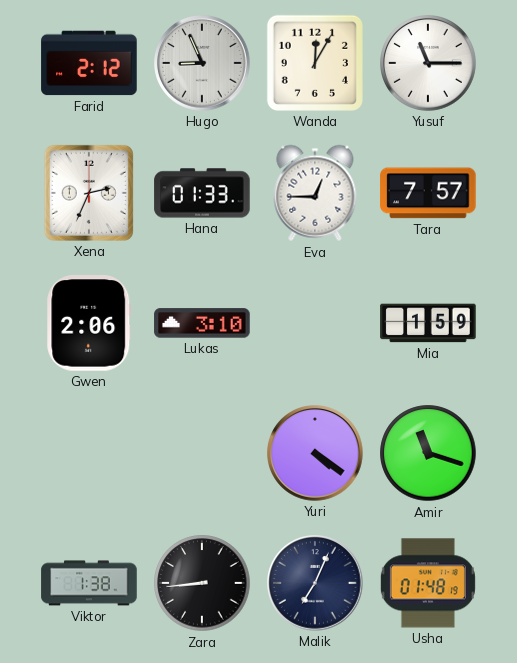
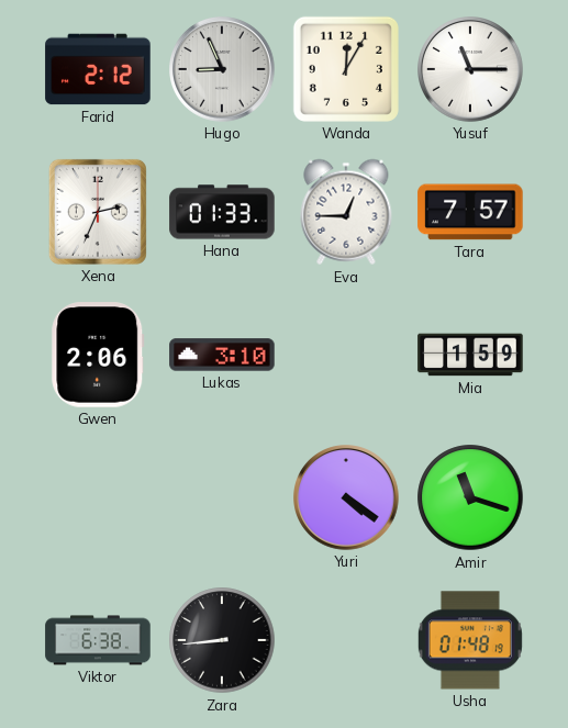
Viktor: 1:38 -> 6:38 (98, 640)
Malik: 7:04 -> none (315, 583)
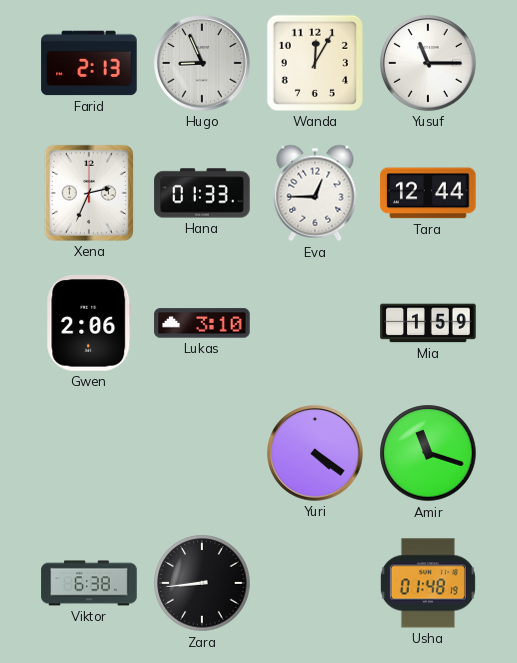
Farid: 2:12 -> 2:13 (89, 63)
Tara: 7:57 -> 12:44 (428, 193)
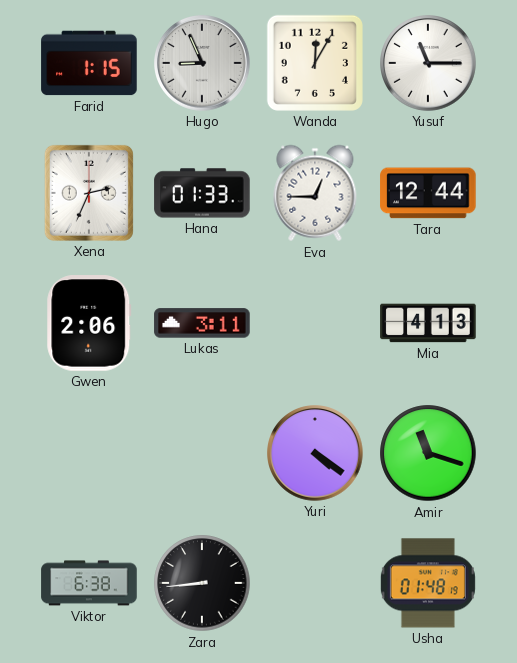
Farid: 2:13 -> 1:15 (89, 63)
Lukas: 3:10 -> 3:11 (202, 323)
Mia: 1:59 -> 4:13 (428, 323)
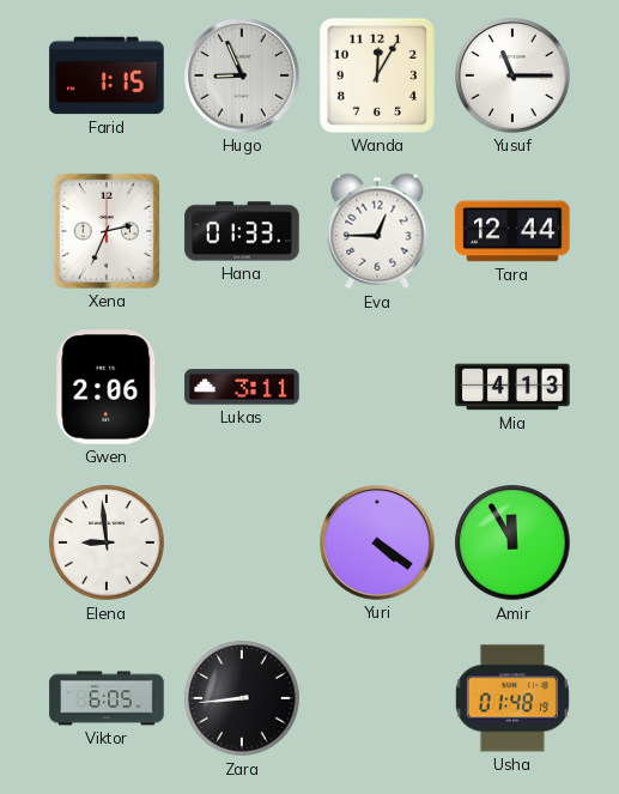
Elena: none -> 8:59 (107, 543)
Amir: 11:18 -> 11:55 (512, 543)
Viktor: 6:38 -> 6:05 (107, 698)
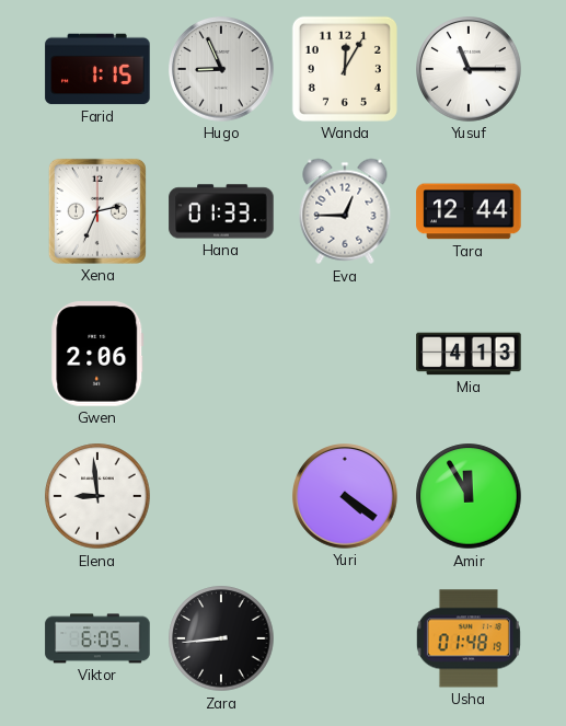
Lukas: 3:11 -> none (242, 387)
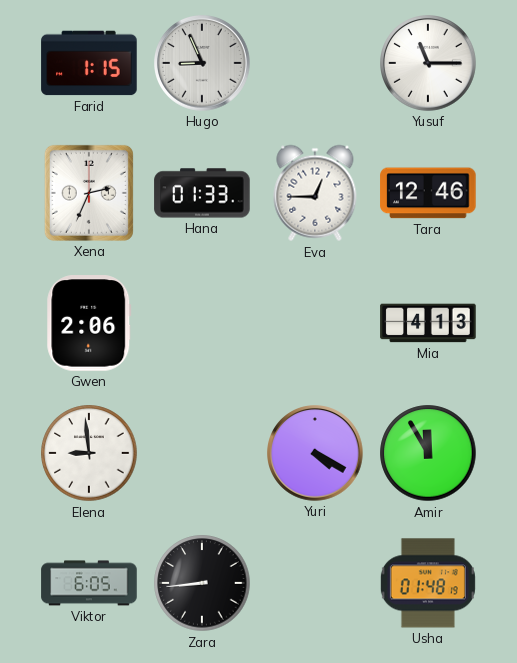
Wanda: 12:05 -> none (345, 69)
Tara: 12:44 -> 12:46 (428, 193)
Yuri: 4:21 -> 4:20 (315, 453)
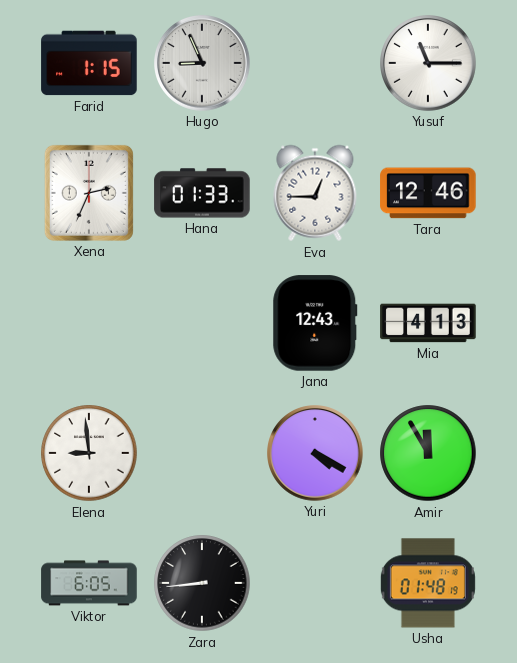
Gwen: 2:06 -> none (89, 323)
Jana: none -> 12:43 (315, 323)
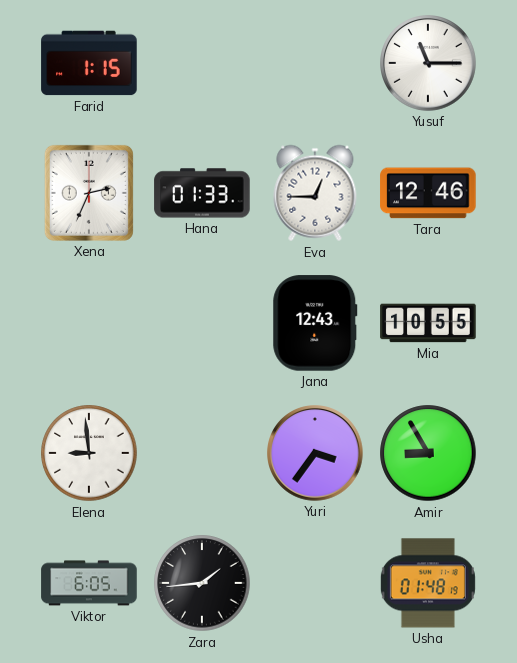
Hugo: 8:56 -> none (202, 63)
Mia: 4:13 -> 10:55 (428, 323)
Yuri: 4:20 -> 3:36 (315, 453)
Amir: 11:55 -> 8:55 (428, 453)
Zara: 8:44 -> 1:44 (202, 583)
